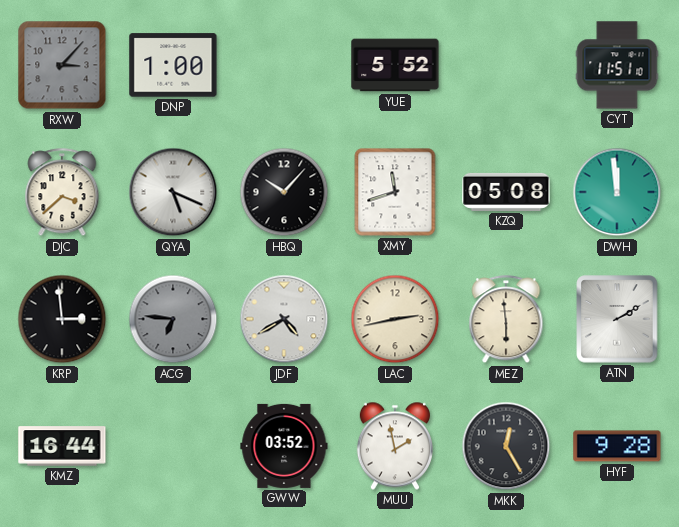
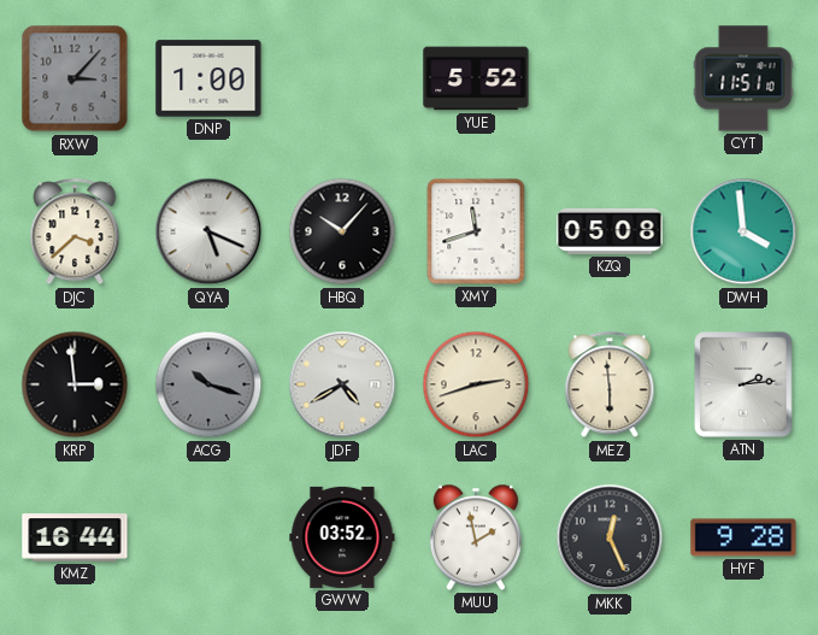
DWH: 11:59 -> 3:59 (743, 231)
ACG: 6:46 -> 10:18 (208, 384)
LAC: 2:43 -> 2:42 (476, 384)
ATN: 2:10 -> 2:14 (743, 384)
MKK: 12:25 -> 12:26 (610, 537)
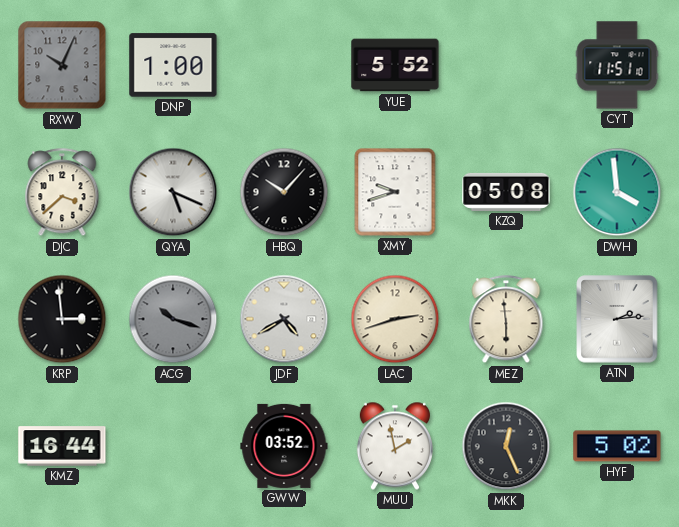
RXW: 3:07 -> 10:04 (62, 65)
XMY: 11:42 -> 9:42 (395, 192)
HYF: 9:28 -> 5:02 (617, 446)
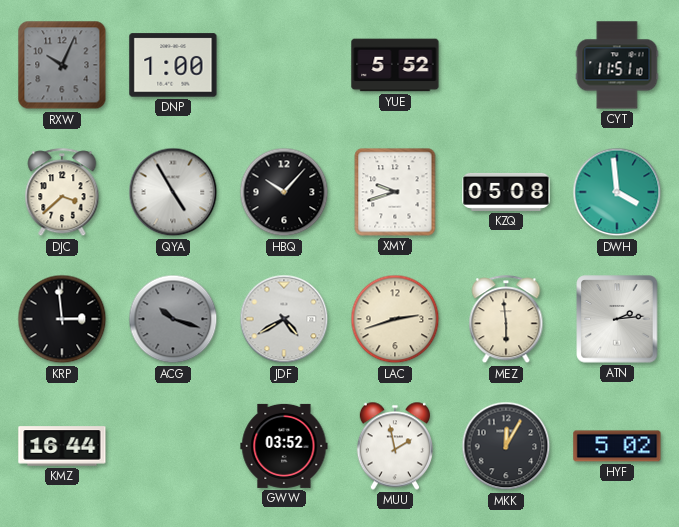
QYA: 5:19 -> 4:55 (173, 192)
MKK: 12:26 -> 12:05 (506, 446)
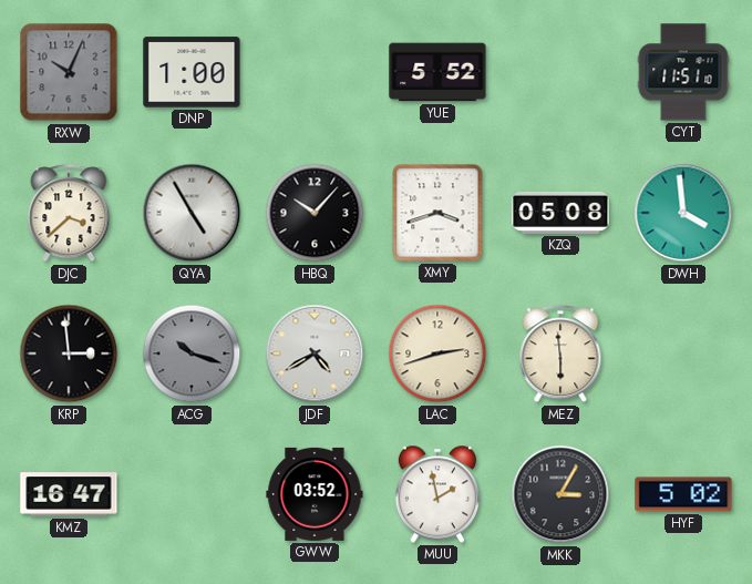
XMY: 9:42 -> 3:42 (437, 213)
ATN: 2:14 -> none (617, 319)
KMZ: 16:44 -> 16:47 (69, 494)
MKK: 12:05 -> 3:05 (560, 494)
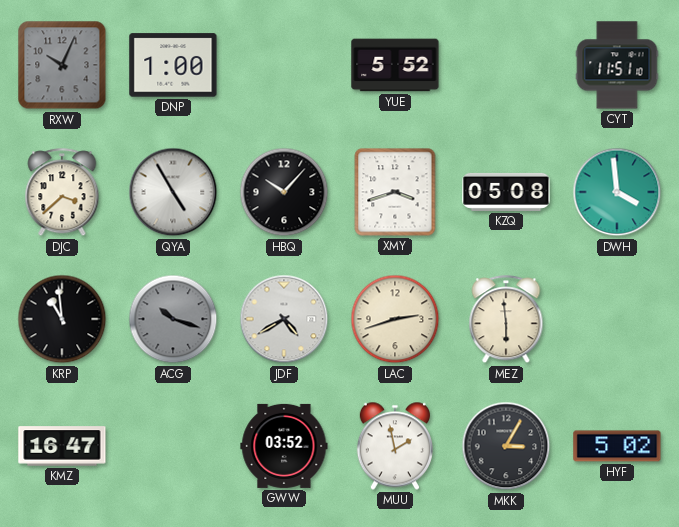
KRP: 2:59 -> 10:59 (62, 319)
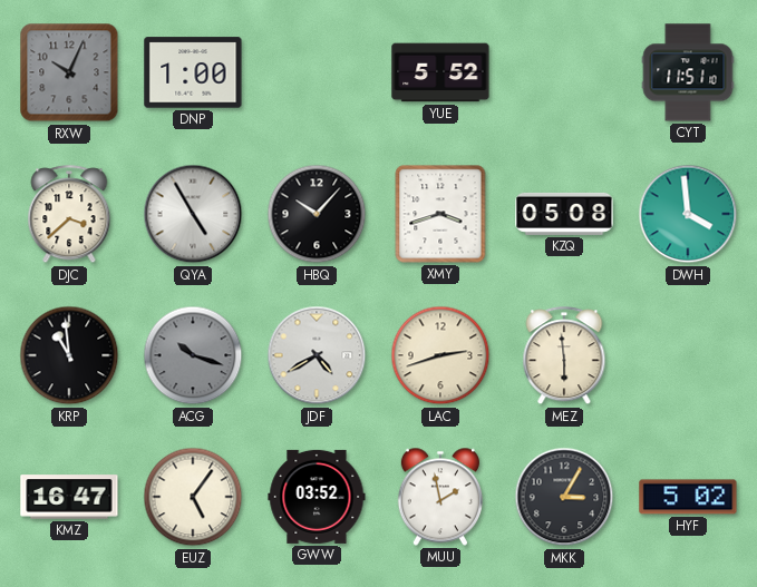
EUZ: none -> 5:06 (193, 497)
